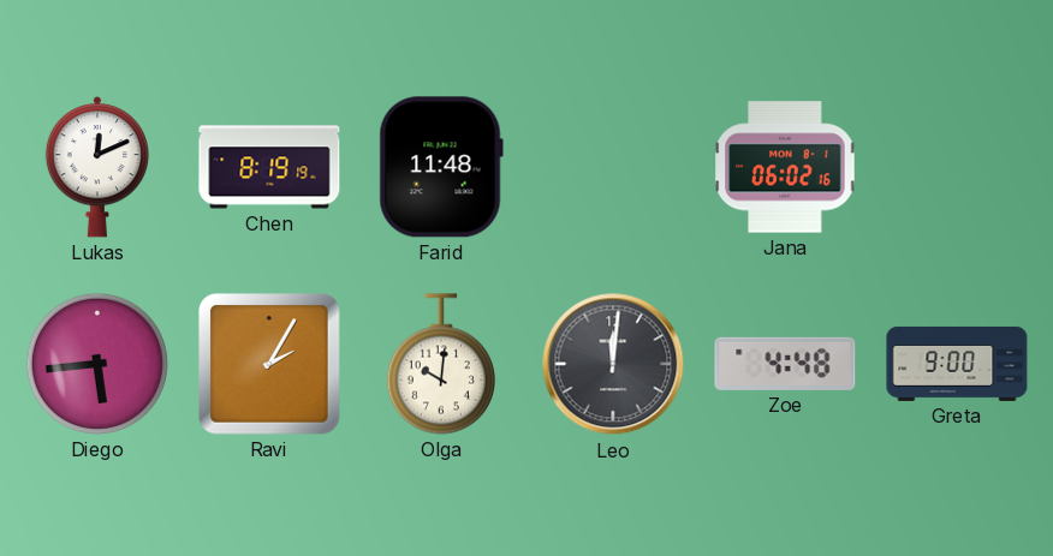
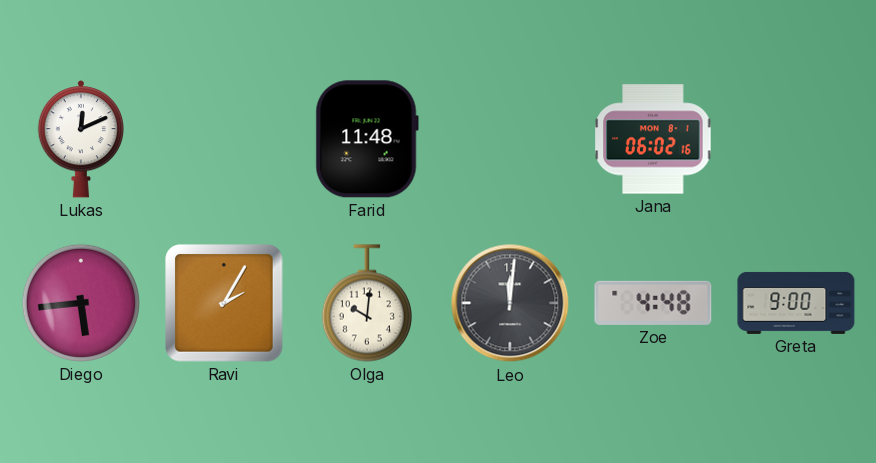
Chen: 8:19 -> none (269, 167)
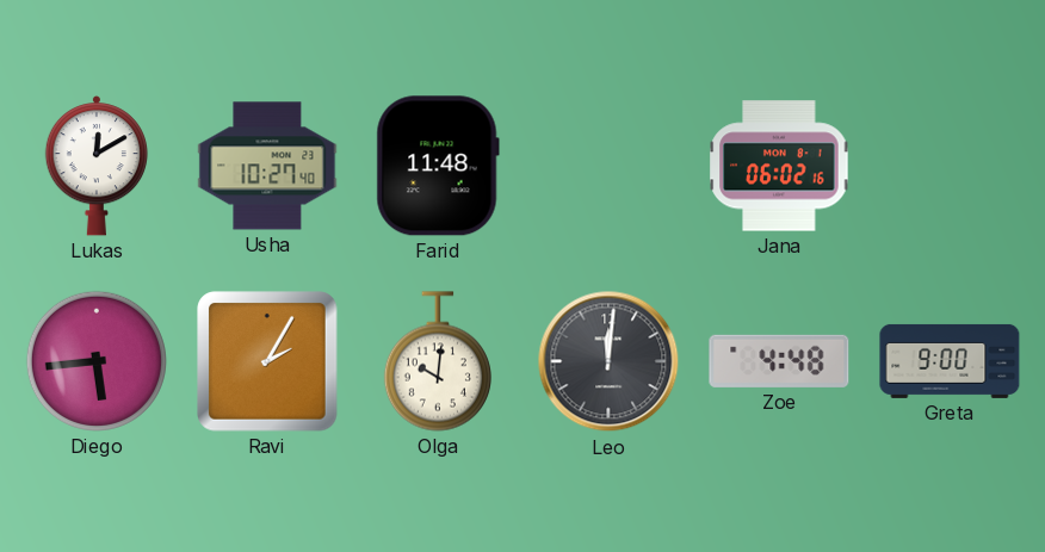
Lukas: 12:11 -> 12:10 (95, 166)
Usha: none -> 10:27 (267, 166)
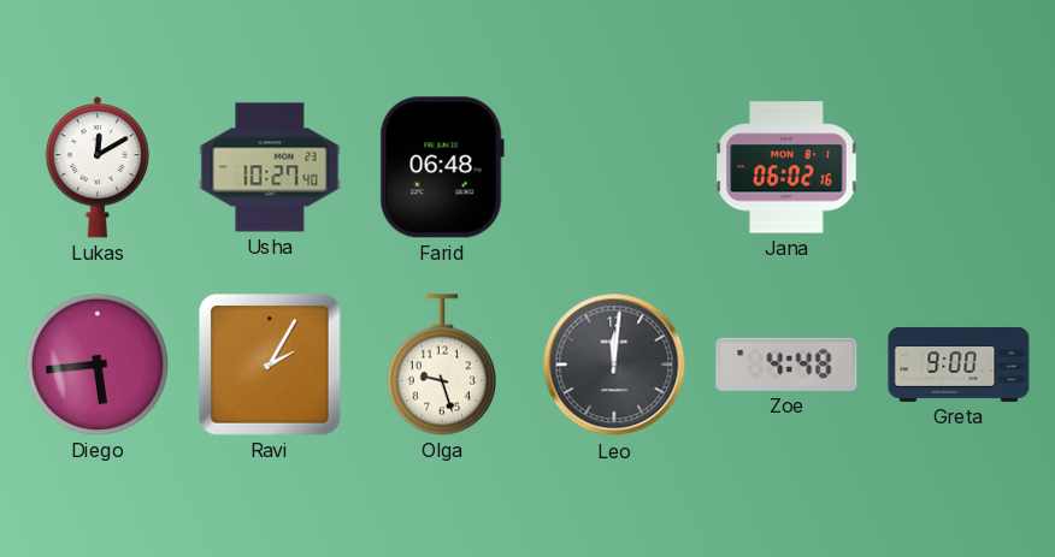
Farid: 11:48 -> 06:48 (442, 167)
Olga: 10:01 -> 9:27 (442, 365)
